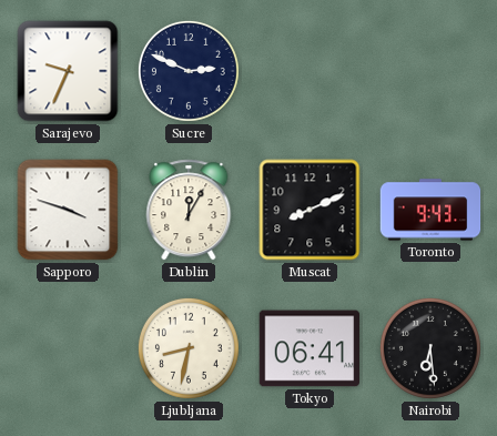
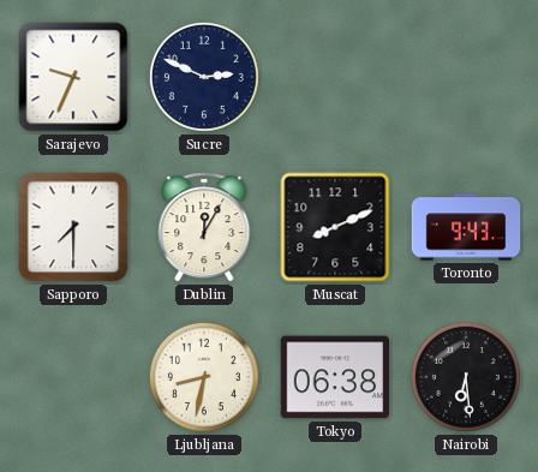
Sapporo: 3:48 -> 7:30 (73, 227)
Tokyo: 06:41 -> 06:38 (335, 377)
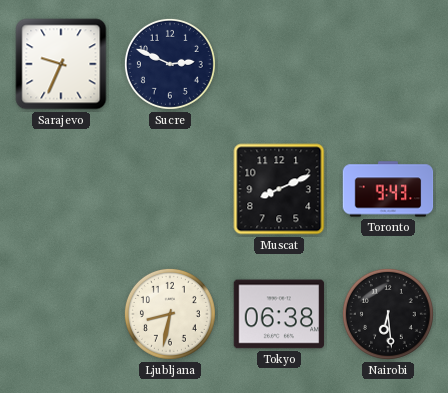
Sapporo: 7:30 -> none (73, 227)
Dublin: 12:05 -> none (204, 227)
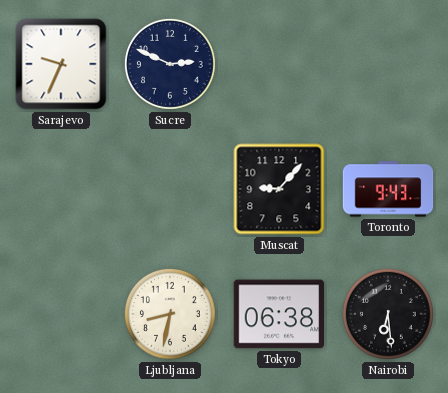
Muscat: 8:11 -> 9:07 (279, 189)
